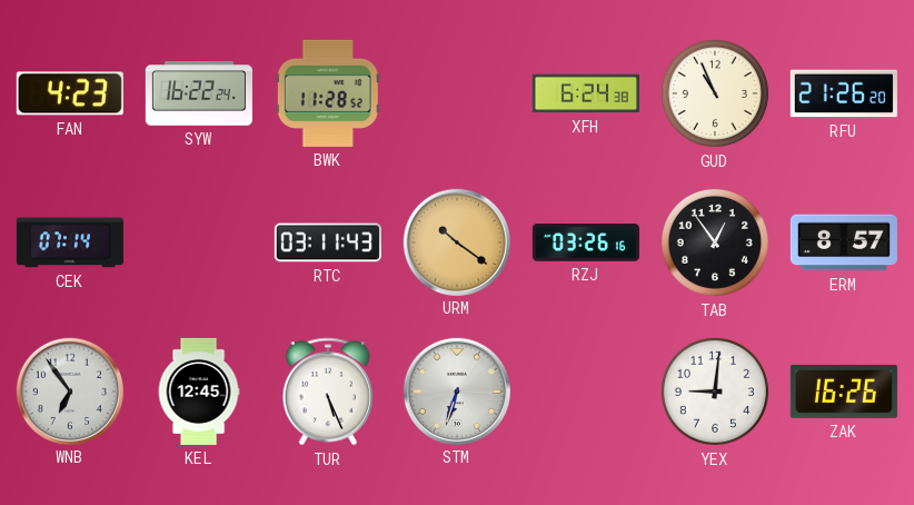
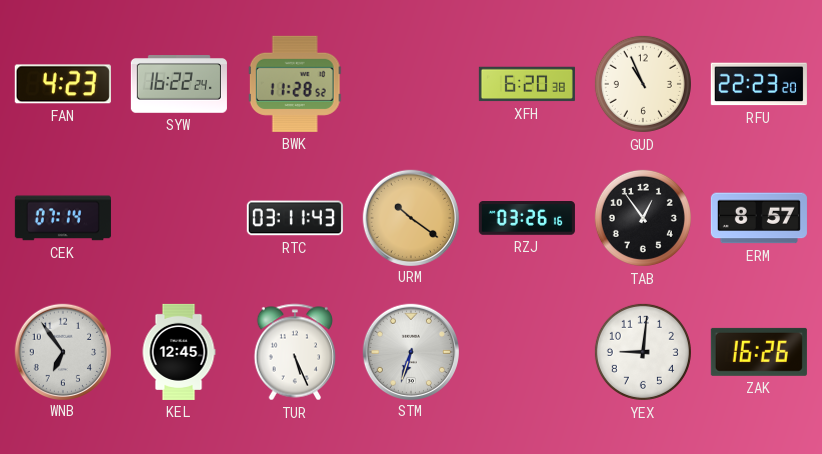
XFH: 6:24 -> 6:20 (527, 84)
RFU: 21:26 -> 22:23 (759, 84)
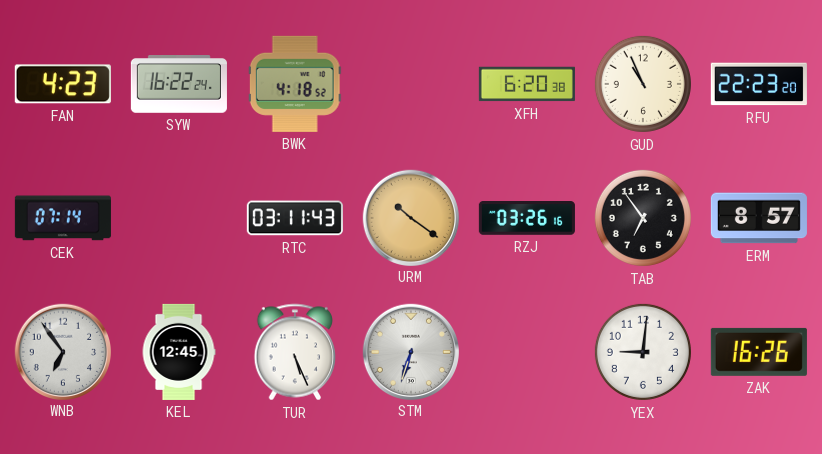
BWK: 11:28 -> 4:18 (295, 84)
TAB: 12:54 -> 6:54 (643, 218)
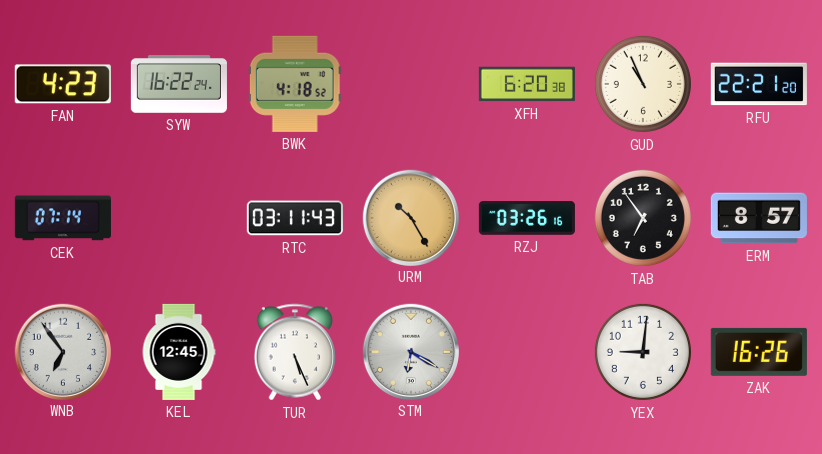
RFU: 22:23 -> 22:21 (759, 84)
URM: 10:21 -> 10:25 (410, 217)
STM: 6:33 -> 6:20 (410, 351)
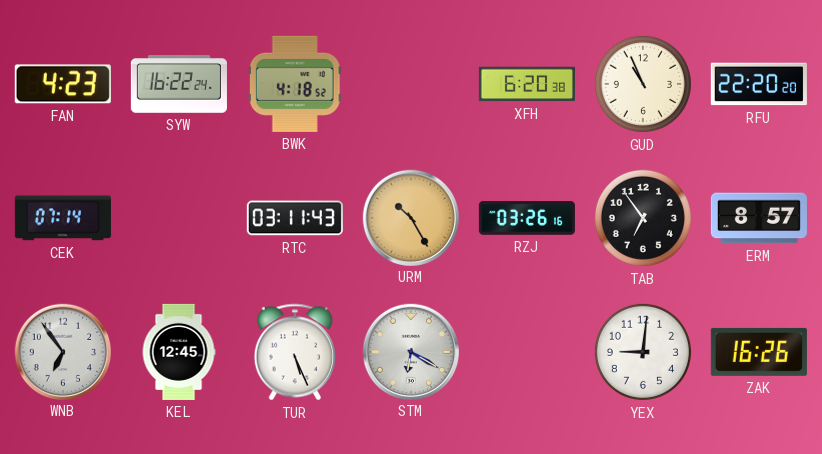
RFU: 22:21 -> 22:20 (759, 84)
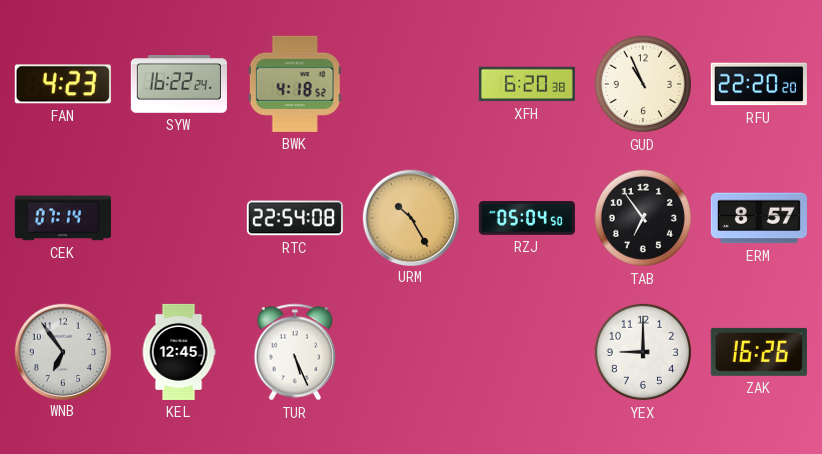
RTC: 03:11 -> 22:54 (295, 218)
RZJ: 03:26 -> 05:04 (527, 219)
STM: 6:20 -> none (410, 351)
YEX: 9:01 -> 9:00 (643, 352)
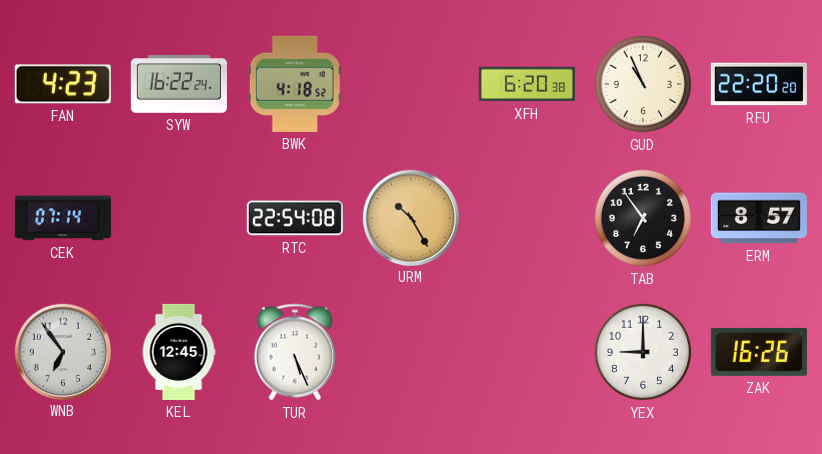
RZJ: 05:04 -> none (527, 219)
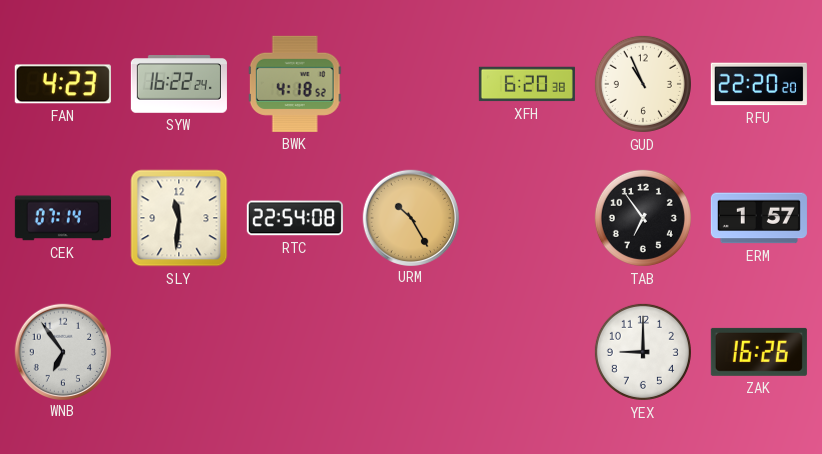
SLY: none -> 11:31 (179, 218)
ERM: 8:57 -> 1:57 (759, 218)
KEL: 12:45 -> none (179, 352)
TUR: 5:26 -> none (294, 352)
